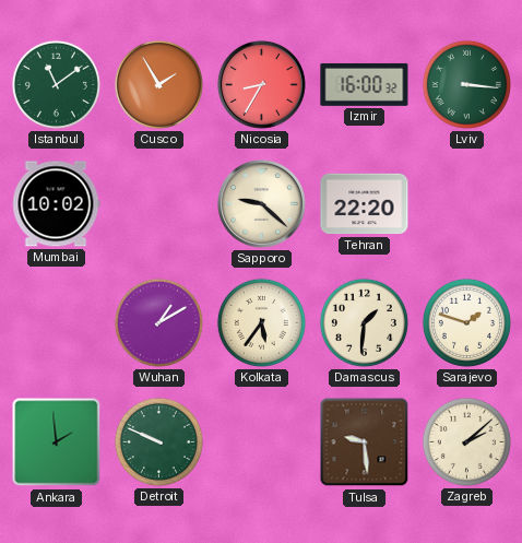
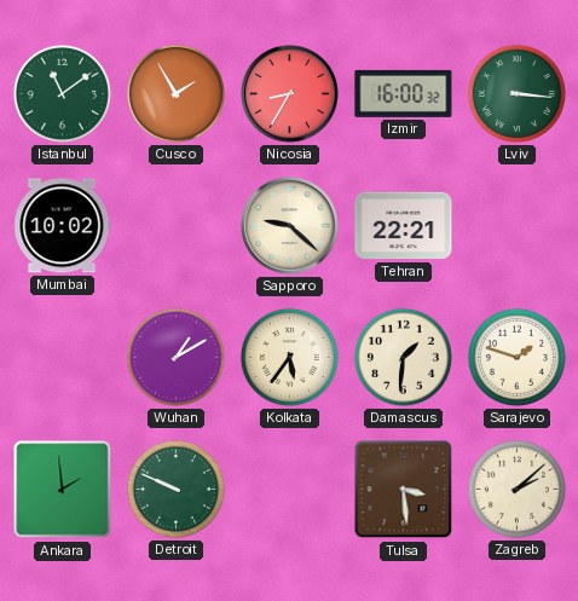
Tehran: 22:20 -> 22:21 (404, 226)
Tulsa: 9:29 -> 3:29 (404, 490)
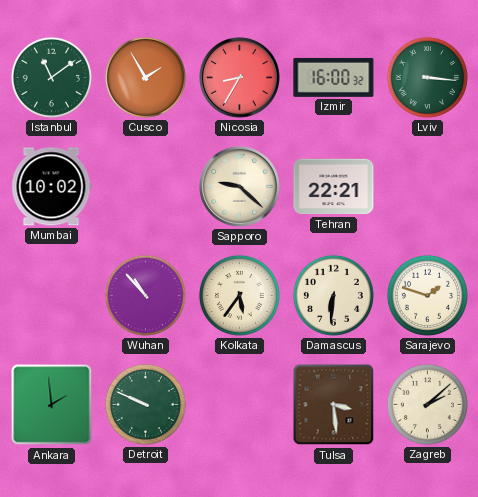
Wuhan: 1:10 -> 10:53 (145, 295)
Damascus: 1:31 -> 6:31 (333, 295)
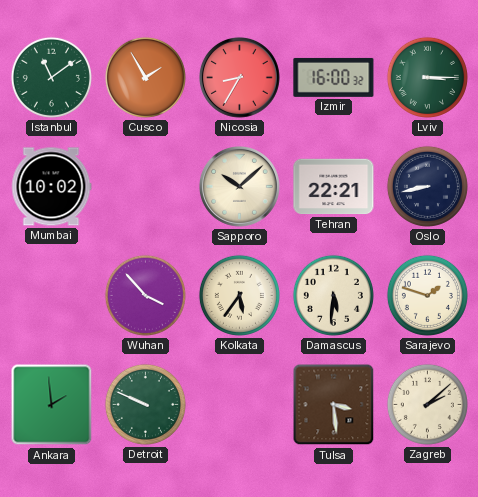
Lviv: 3:16 -> 3:15 (427, 77)
Sapporo: 9:22 -> 10:08 (239, 186)
Oslo: none -> 8:43 (427, 186)
Wuhan: 10:53 -> 3:53 (145, 295)
Damascus: 6:31 -> 5:31 (333, 295)
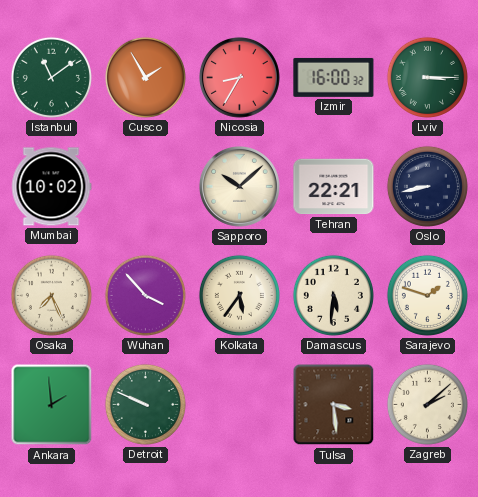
Osaka: none -> 7:26 (51, 295)
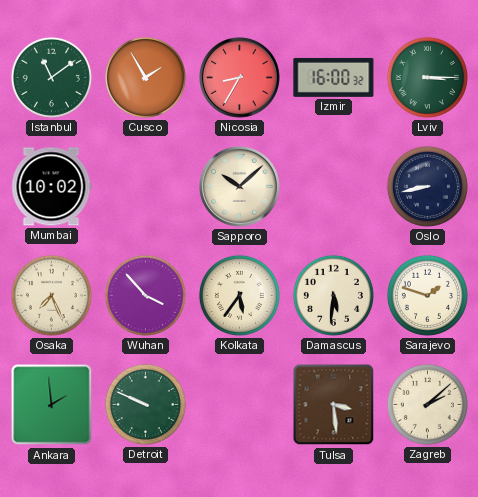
Tehran: 22:21 -> none (334, 187)
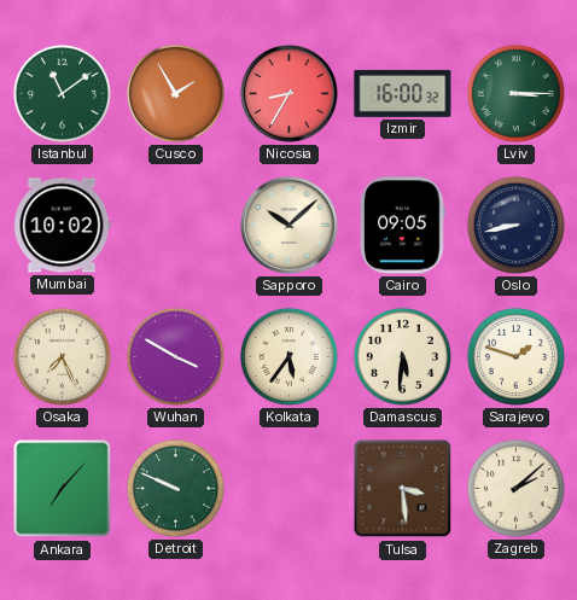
Cairo: none -> 09:05 (403, 226)
Wuhan: 3:53 -> 3:50 (175, 356)
Ankara: 1:59 -> 7:07 (63, 489)
